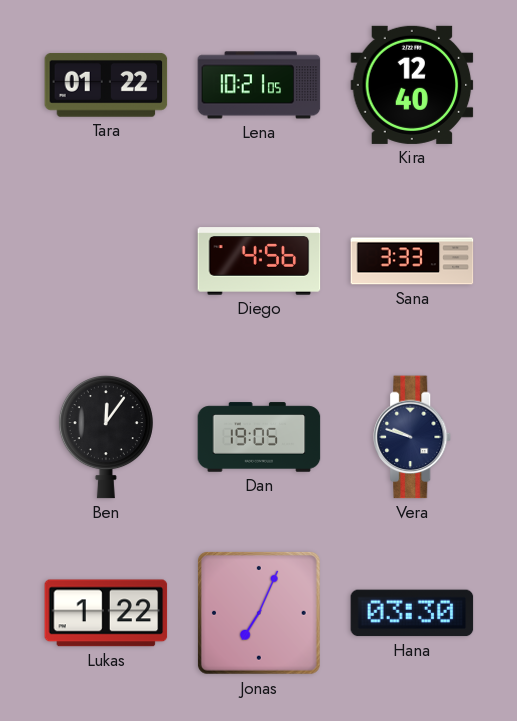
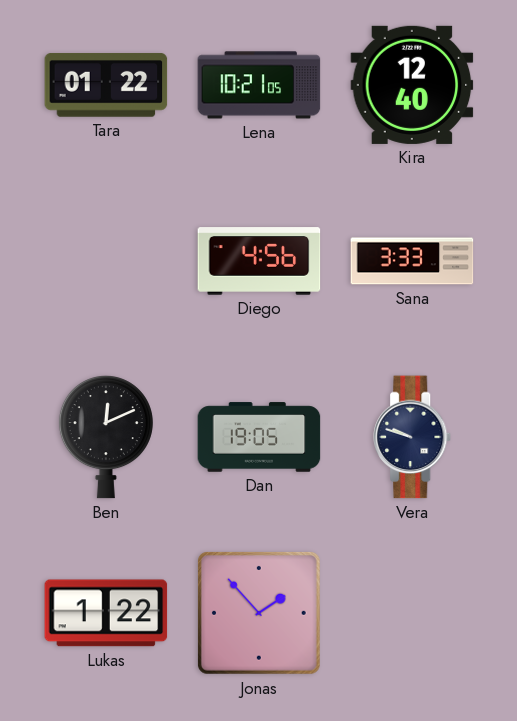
Ben: 12:06 -> 12:11 (106, 438)
Jonas: 7:04 -> 1:53 (259, 613)
Hana: 03:30 -> none (412, 613)
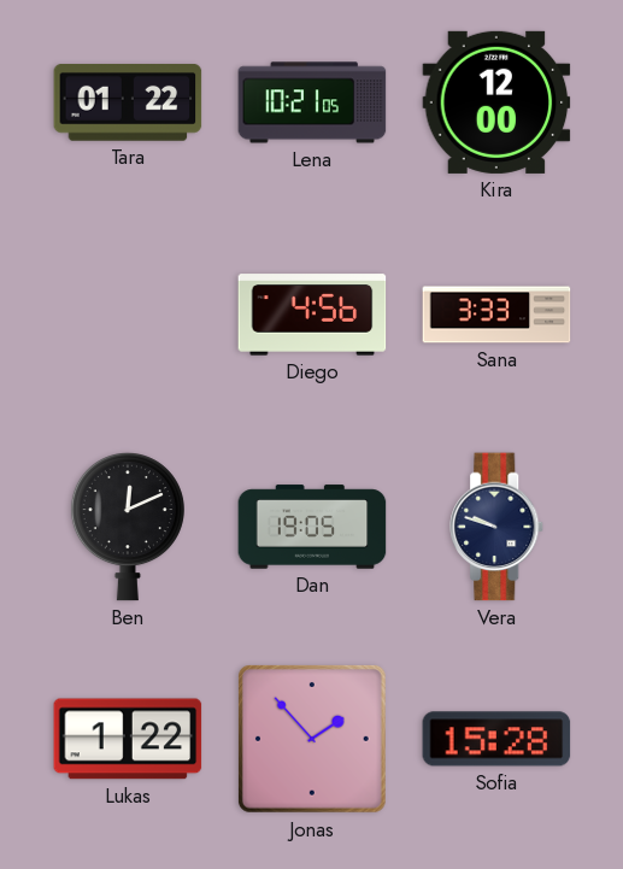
Kira: 12:40 -> 12:00 (496, 102)
Sofia: none -> 15:28 (496, 739)
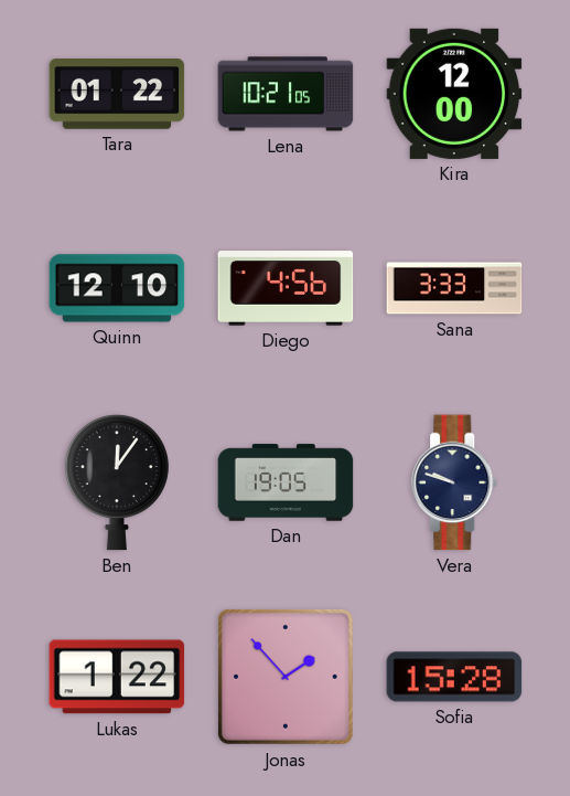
Quinn: none -> 12:10 (117, 288)
Ben: 12:11 -> 12:06 (117, 484)
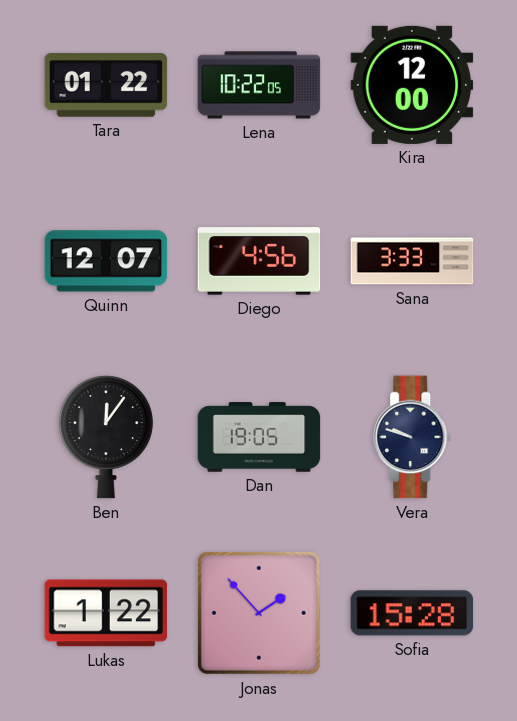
Lena: 10:21 -> 10:22 (259, 85)
Quinn: 12:10 -> 12:07 (106, 261)
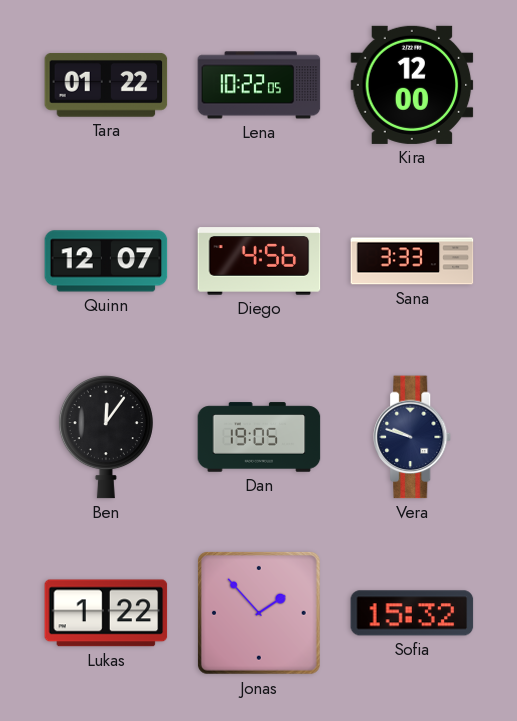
Sofia: 15:28 -> 15:32 (412, 613)
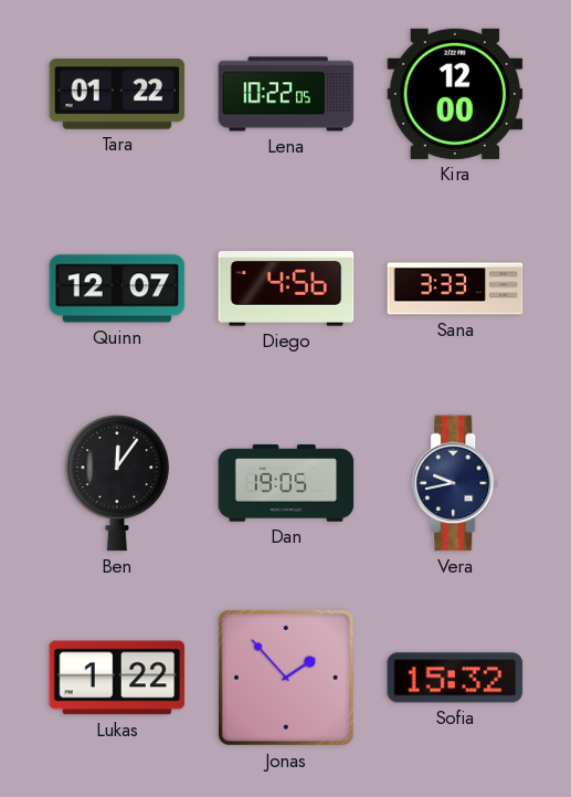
Vera: 9:48 -> 9:43 (456, 483)
